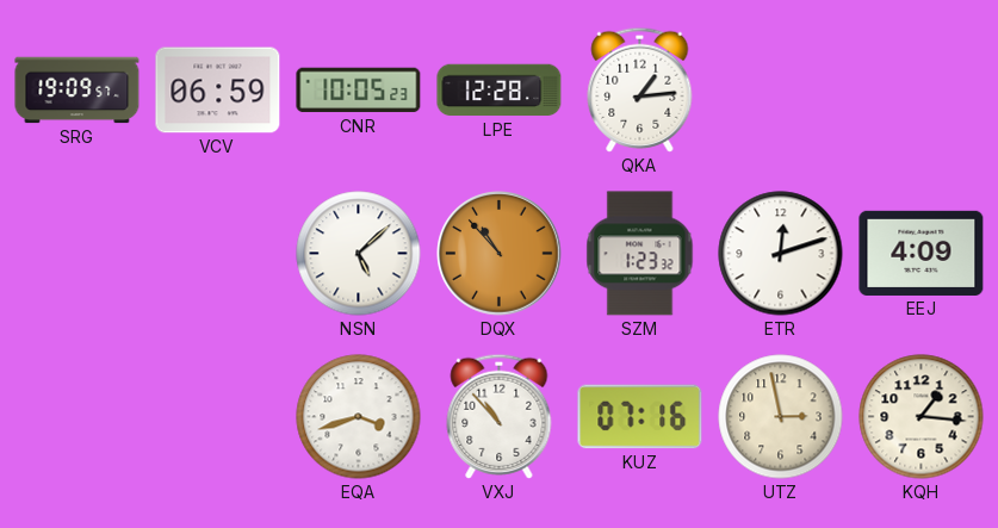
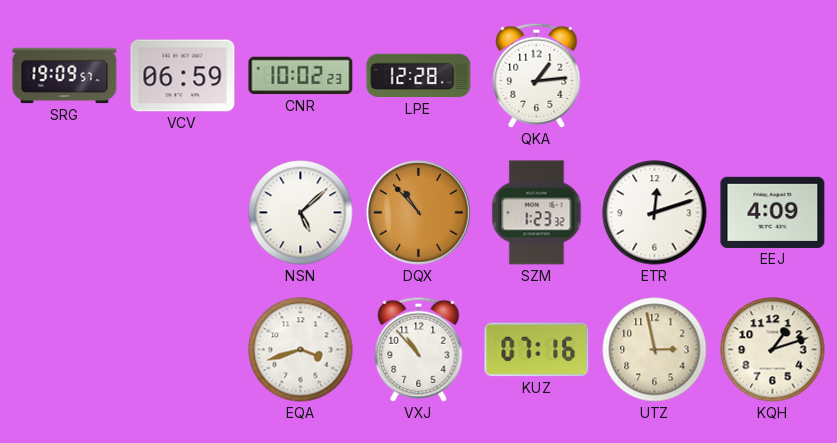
CNR: 10:05 -> 10:02 (301, 76)
KQH: 1:16 -> 1:12 (773, 350)
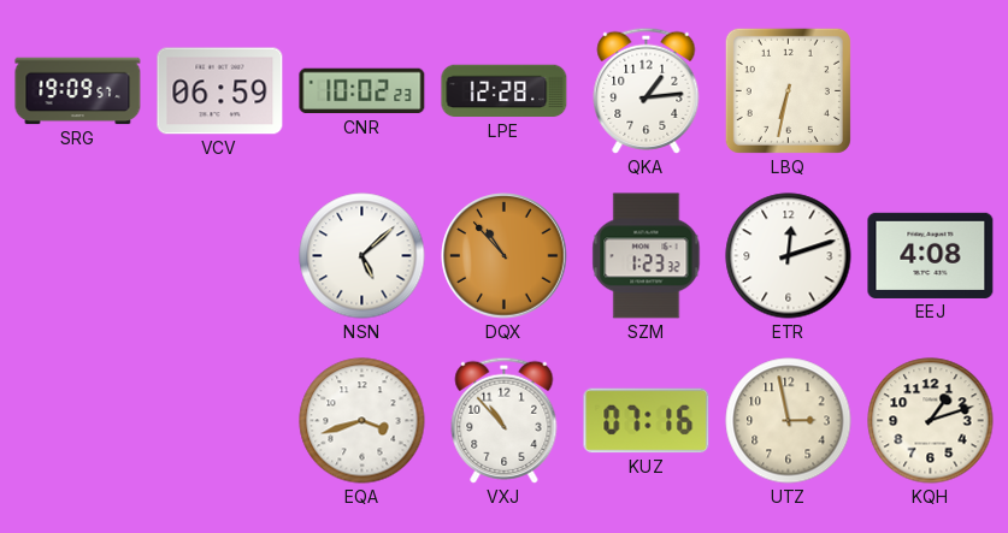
LBQ: none -> 6:32 (788, 90)
EEJ: 4:09 -> 4:08 (931, 255)
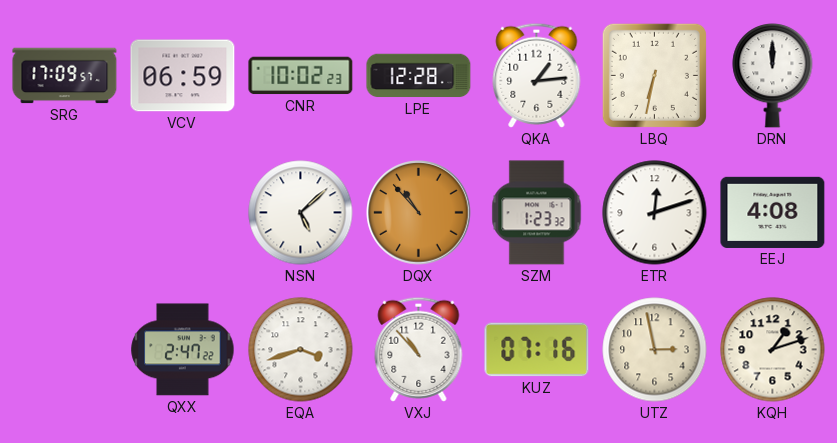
SRG: 19:09 -> 17:09 (65, 76)
DRN: none -> 12:00 (773, 76)
QXX: none -> 2:47 (183, 350)
